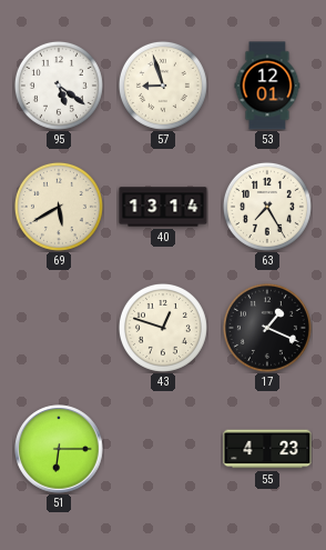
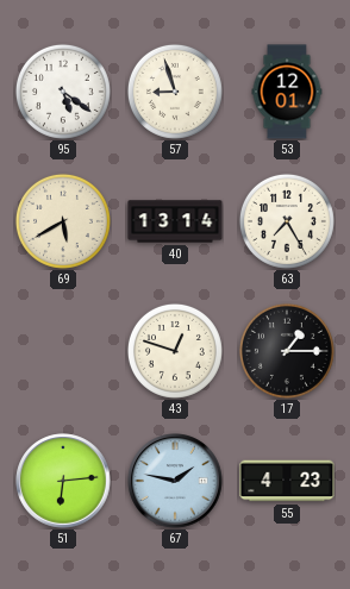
17: 1:19 -> 1:15 (287, 351)
51: 6:15 -> 6:14 (63, 481)
67: none -> 1:47 (175, 481)
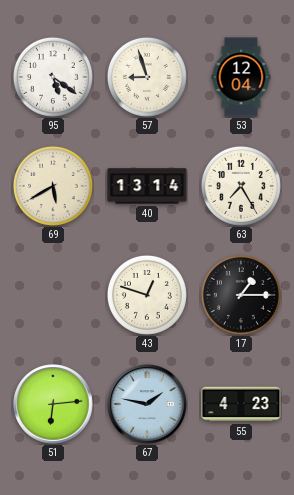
53: 12:01 -> 12:04 (241, 77)
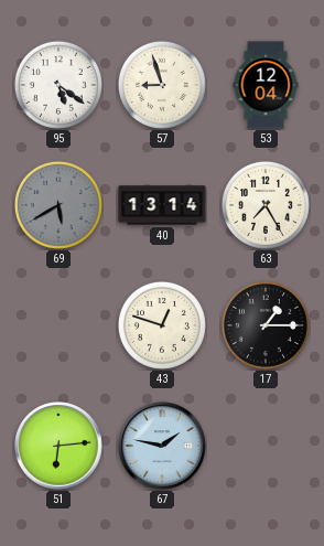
69 dial: cream -> grey (58, 205)
55: 4:23 -> none (241, 404)
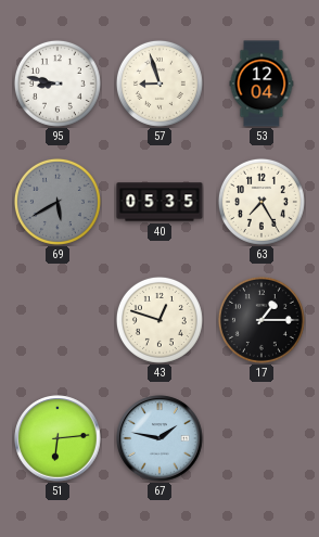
95: 5:21 -> 8:47 (58, 84)
40: 13:14 -> 05:35 (159, 202)
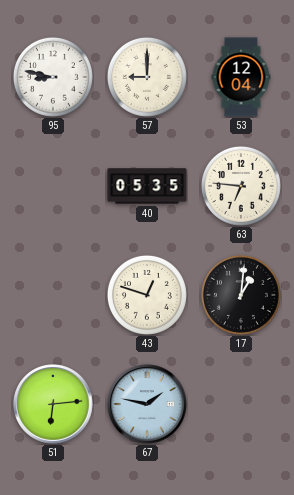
57: 8:57 -> 9:00 (147, 77)
69: 5:40 -> none (58, 202)
63: 7:25 -> 6:46 (241, 186)
17: 1:15 -> 1:01 (241, 295)
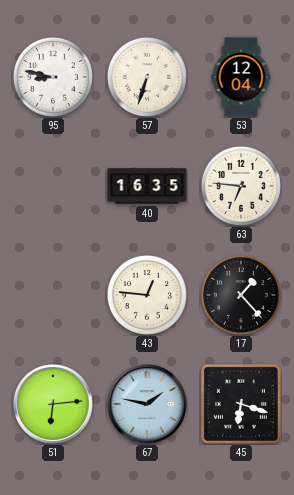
57: 9:00 -> 6:33 (147, 77)
40: 05:35 -> 16:35 (147, 186)
43: 12:48 -> 12:46 (147, 295)
17: 1:01 -> 1:23 (241, 295)
45: none -> 6:18 (241, 404)
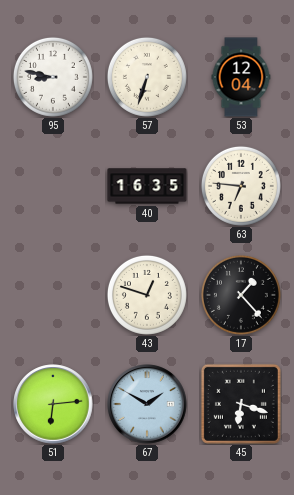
43: 12:46 -> 12:48 (147, 295)
67: 1:47 -> 1:50 (147, 404)
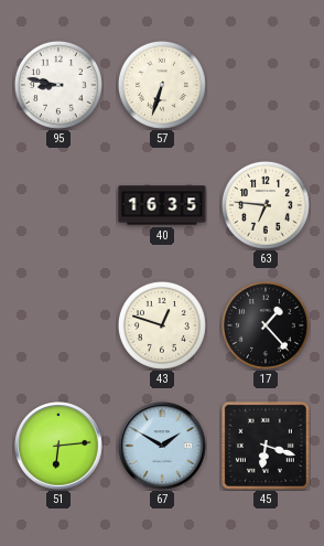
53: 12:04 -> none (241, 77)
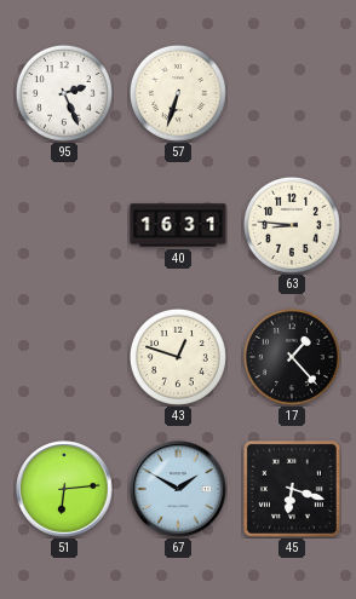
95: 8:47 -> 2:26 (64, 93)
40: 16:35 -> 16:31 (178, 225)
63: 6:46 -> 8:46 (292, 225)
